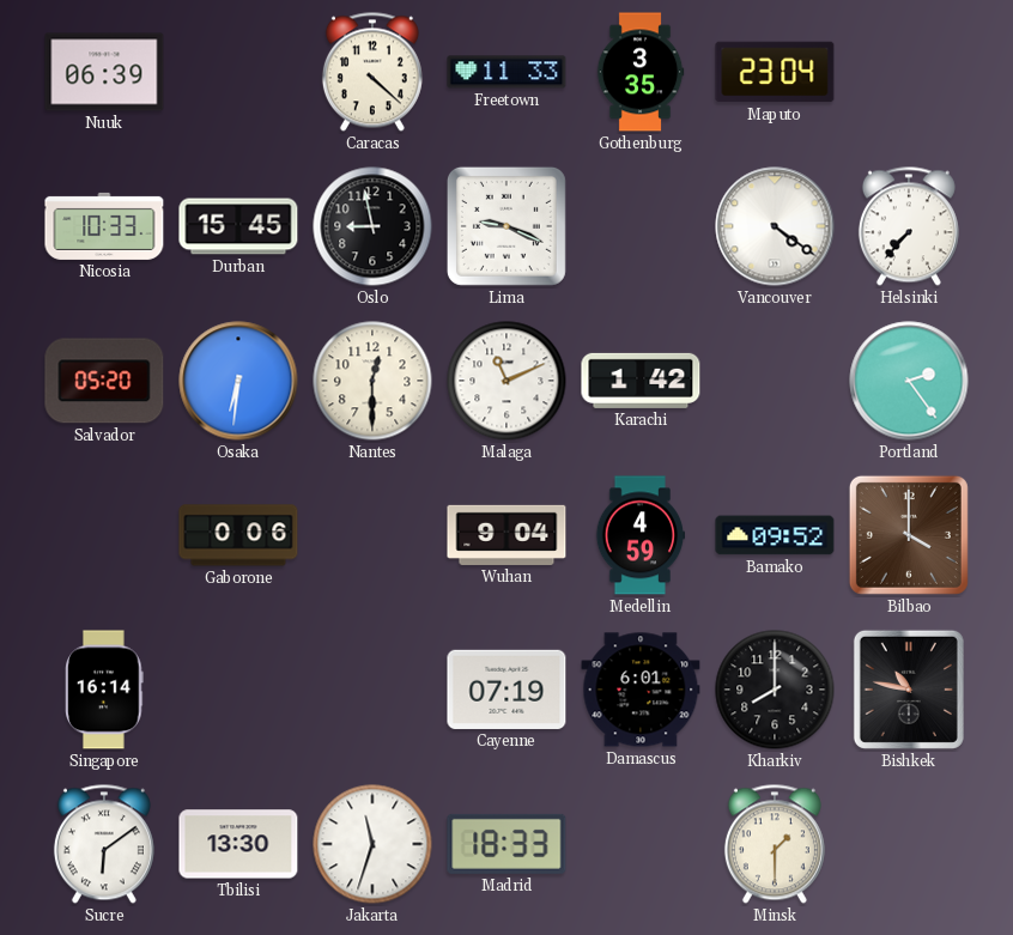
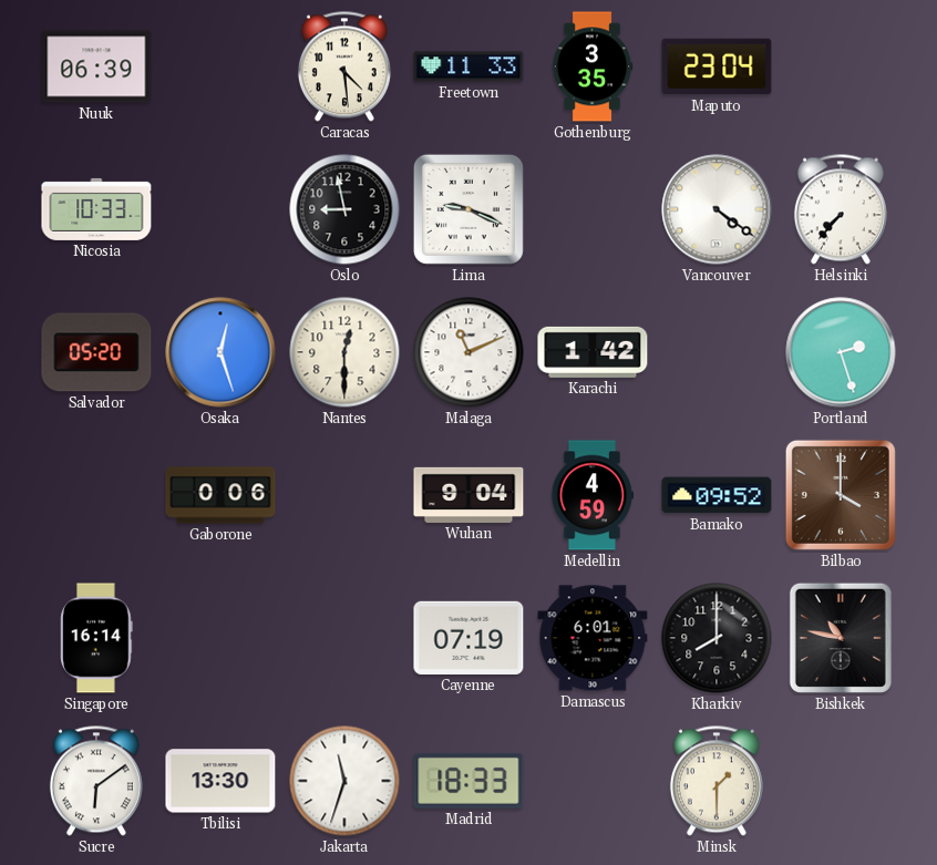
Caracas: 4:22 -> 4:29 (344, 66)
Durban: 15:45 -> none (238, 226)
Osaka: 6:31 -> 12:27 (220, 352)
Portland: 2:24 -> 2:27 (841, 352)
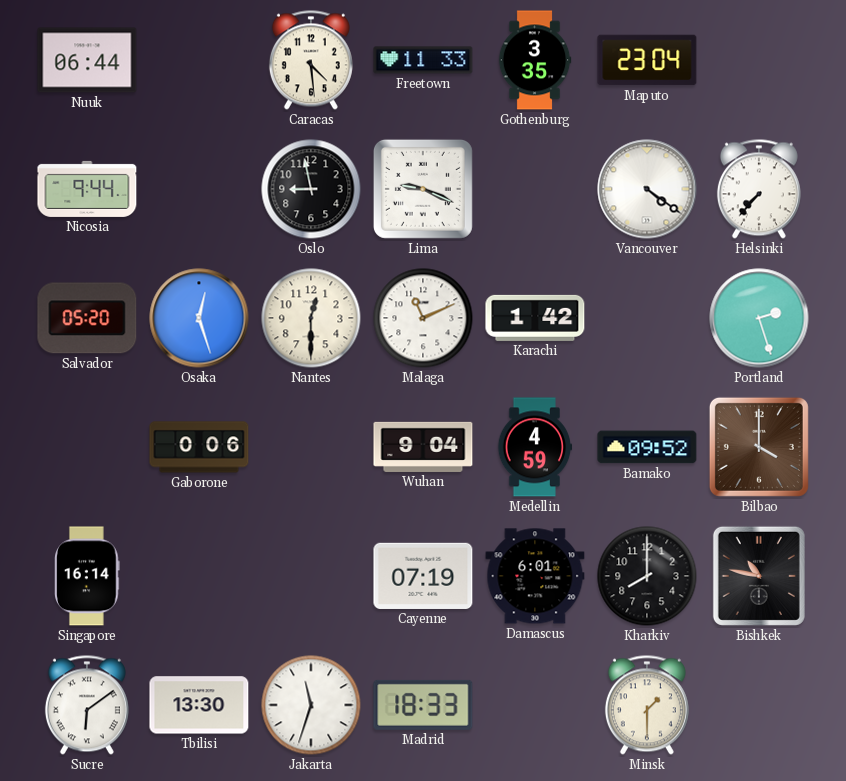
Nuuk: 06:39 -> 06:44 (87, 60)
Nicosia: 10:33 -> 9:44 (87, 189)
